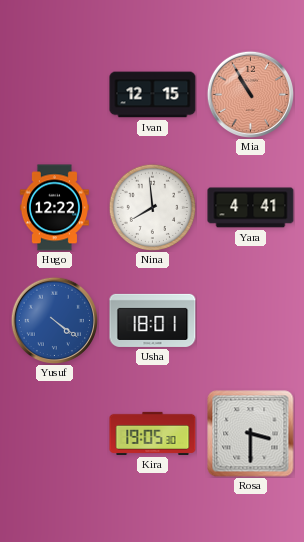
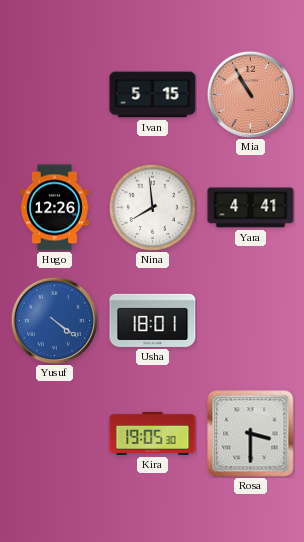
Ivan: 12:15 -> 5:15 (153, 95)
Hugo: 12:22 -> 12:26 (54, 208)
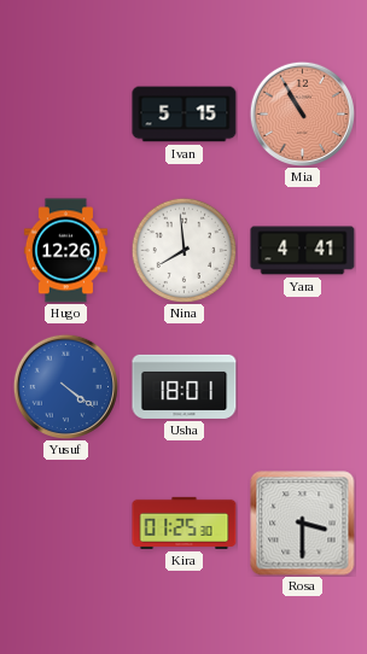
Kira: 19:05 -> 01:25 (185, 522)
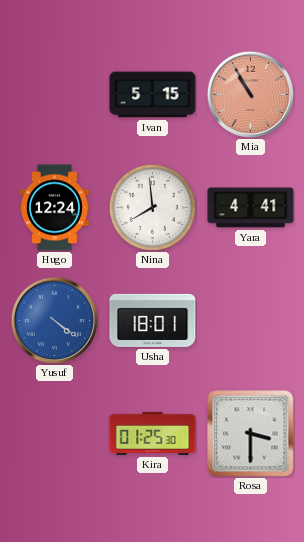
Hugo: 12:26 -> 12:24 (54, 208)
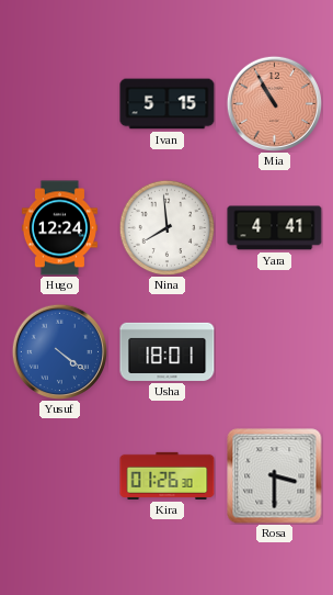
Kira: 01:25 -> 01:26 (168, 475)
